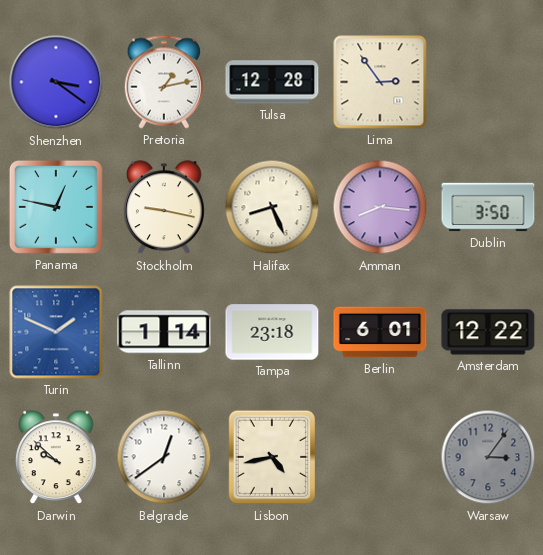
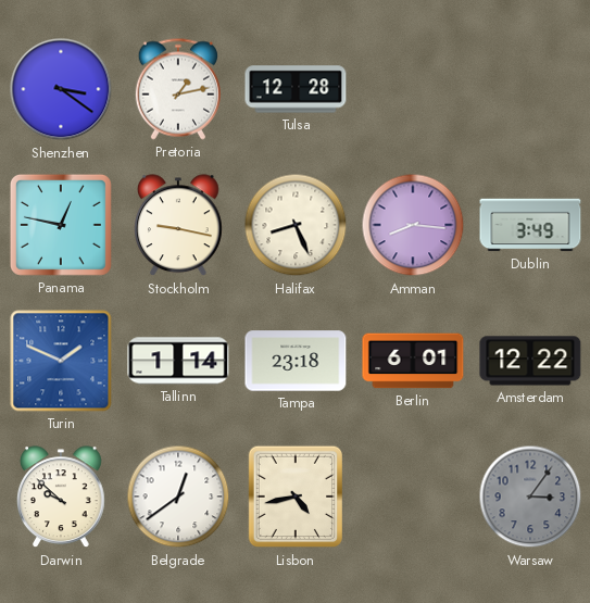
Lima: 2:54 -> none (380, 82)
Dublin: 3:50 -> 3:49 (530, 225)
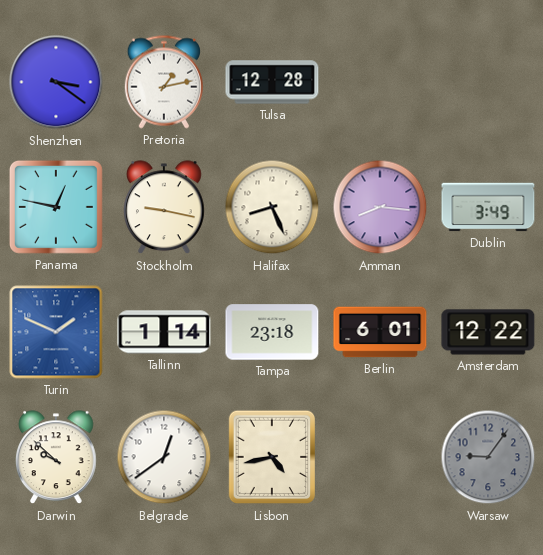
Warsaw: 3:06 -> 9:06 (488, 457)
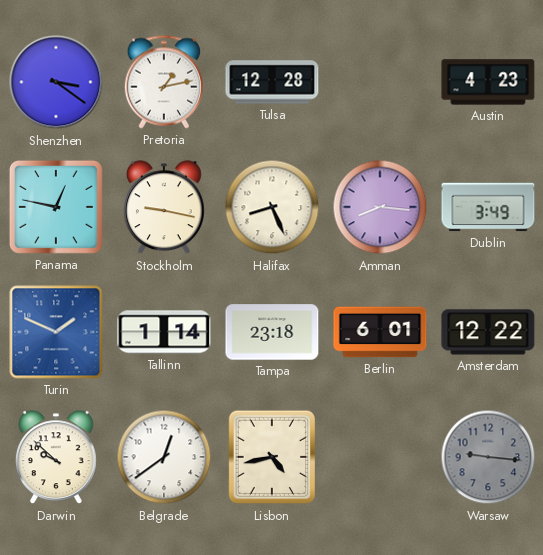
Austin: none -> 4:23 (488, 82)
Warsaw: 9:06 -> 9:16 (488, 457)
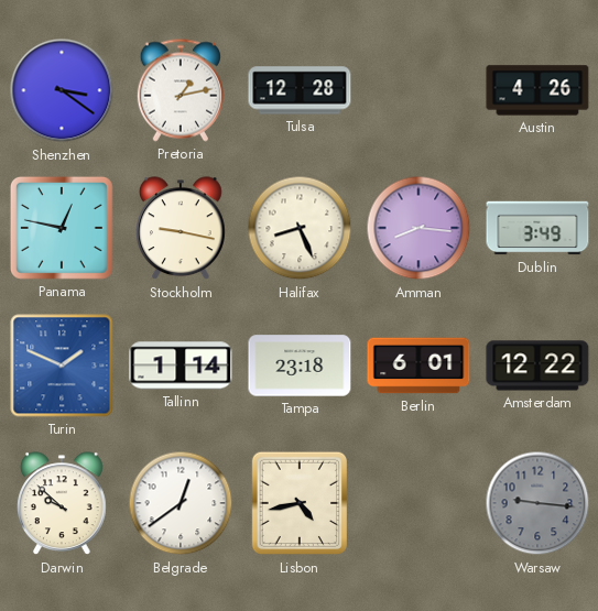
Austin: 4:23 -> 4:26 (537, 90)
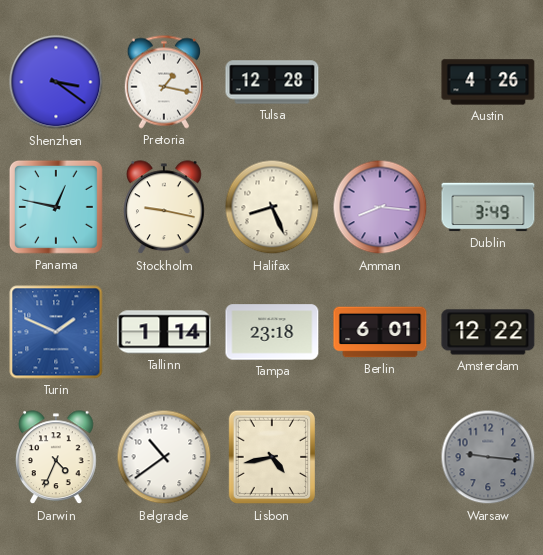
Pretoria: 1:13 -> 1:17 (163, 82)
Darwin: 9:52 -> 4:34 (57, 458)
Belgrade: 12:39 -> 10:39 (164, 457)
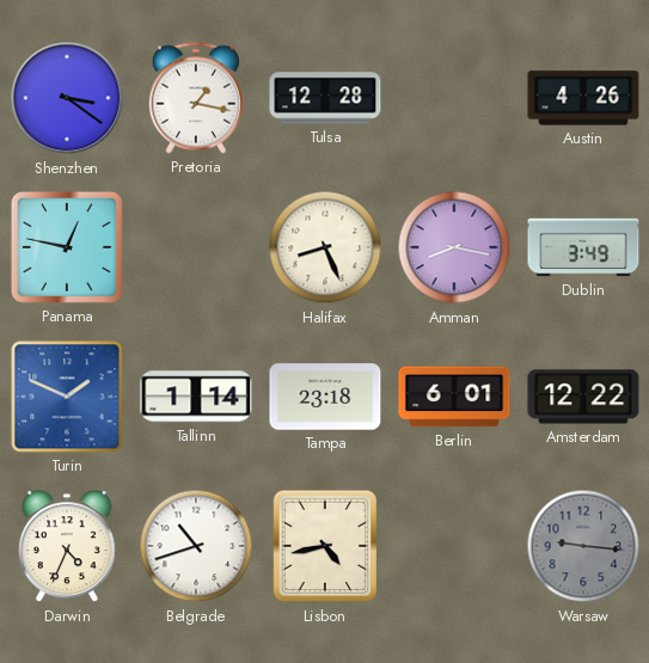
Stockholm: 9:17 -> none (165, 208)
Amman: 8:16 -> 8:17 (454, 247)
Belgrade: 10:39 -> 10:42 (196, 546)
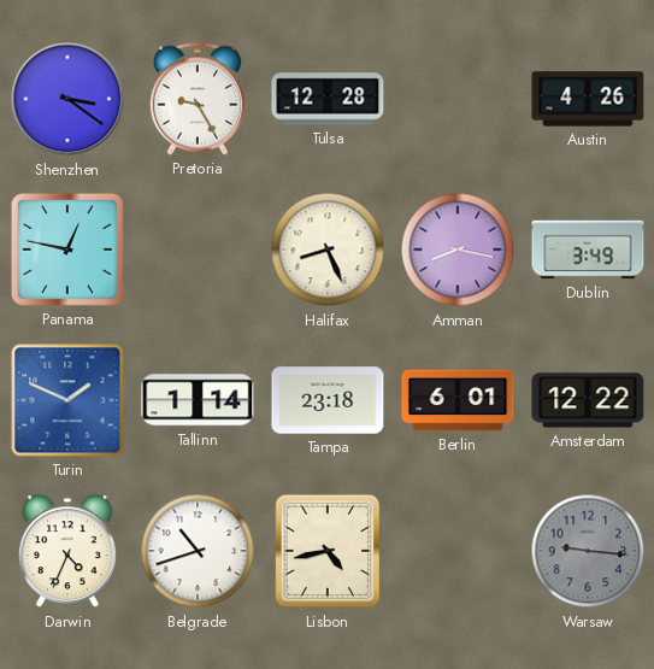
Pretoria: 1:17 -> 9:25 (196, 99)
